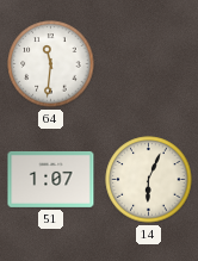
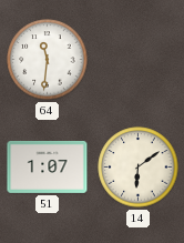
14: 6:04 -> 6:09 (139, 168)
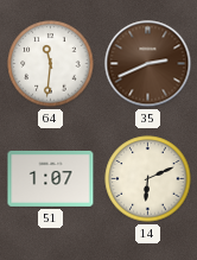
35: none -> 2:41 (148, 64)
14: 6:09 -> 6:11 (148, 179)
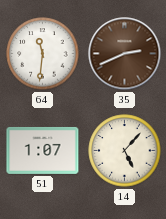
14: 6:11 -> 5:07 (125, 151)
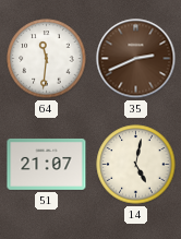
51: 1:07 -> 21:07 (47, 164)
14: 5:07 -> 5:02 (136, 165)
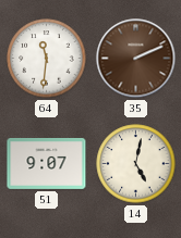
35: 2:41 -> 2:11 (136, 59)
51: 21:07 -> 9:07 (47, 163)
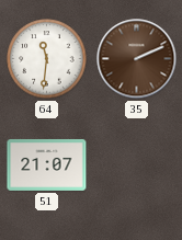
51: 9:07 -> 21:07 (47, 164)
14: 5:02 -> none (136, 164)
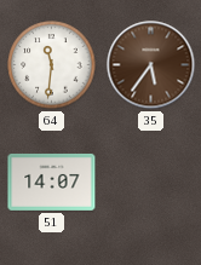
35: 2:11 -> 5:36 (151, 65)
51: 21:07 -> 14:07 (52, 182)
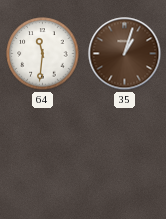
35: 5:36 -> 1:03 (125, 54)
51: 14:07 -> none (52, 182)
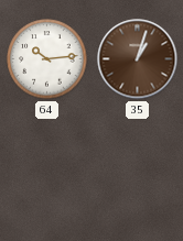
64: 11:31 -> 10:14 (47, 59)
